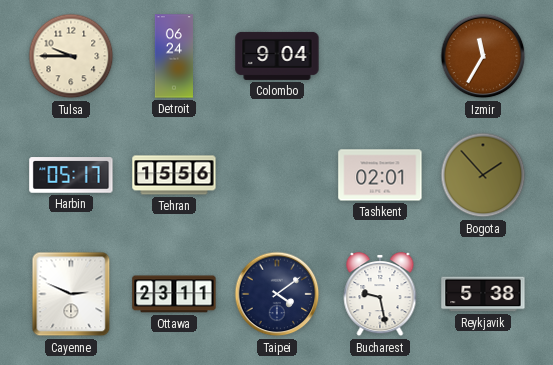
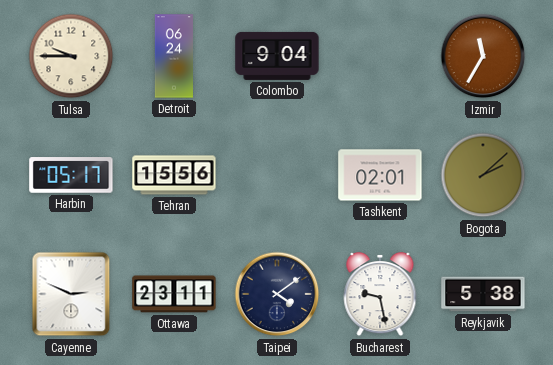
Bogota: 1:53 -> 2:08 (483, 175)
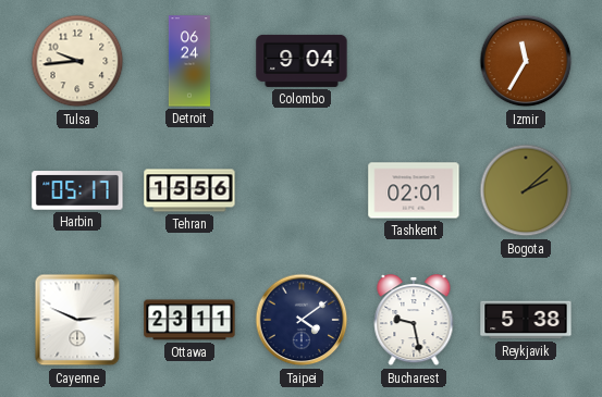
Tulsa: 9:45 -> 9:44 (77, 61)
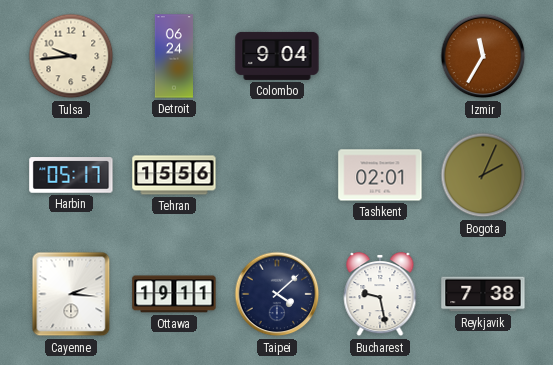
Bogota: 2:08 -> 2:04 (483, 175)
Cayenne: 2:49 -> 2:16 (71, 294)
Ottawa: 23:11 -> 19:11 (174, 294)
Taipei: 4:09 -> 4:08 (277, 294)
Reykjavik: 5:38 -> 7:38 (483, 294)
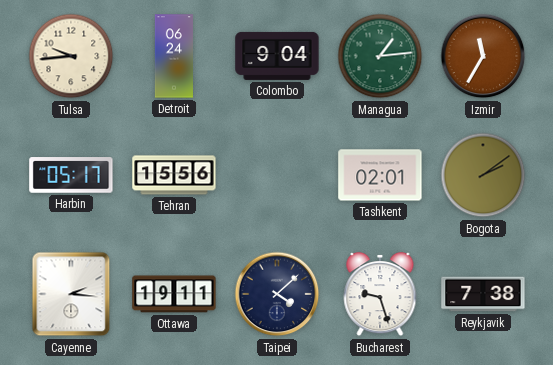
Managua: none -> 1:14 (380, 56)
Bogota: 2:04 -> 2:09 (483, 175)
Bucharest: 9:28 -> 9:27 (380, 295)
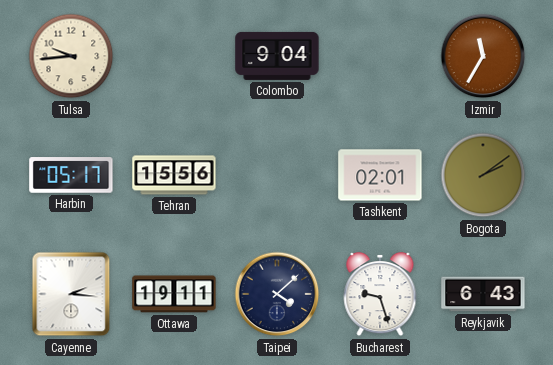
Detroit: 06:24 -> none (174, 56)
Managua: 1:14 -> none (380, 56)
Reykjavik: 7:38 -> 6:43 (483, 294)
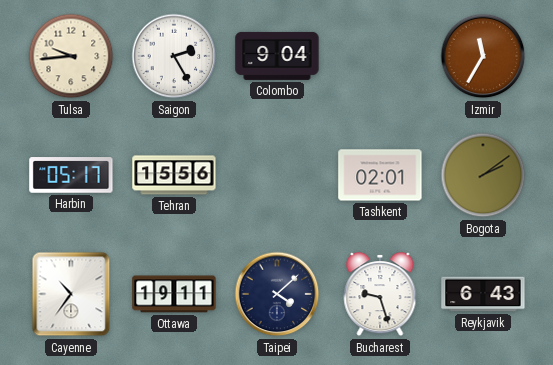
Saigon: none -> 2:25 (174, 56)
Cayenne: 2:16 -> 10:36 (71, 294)
